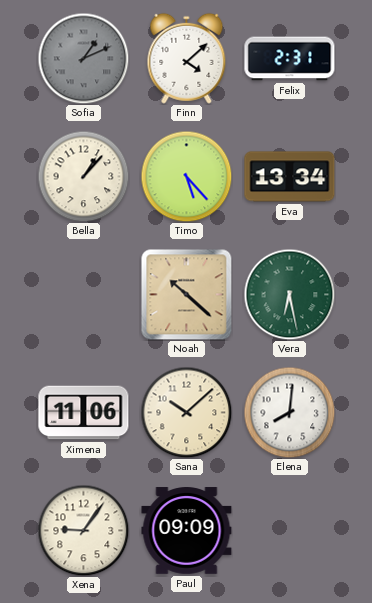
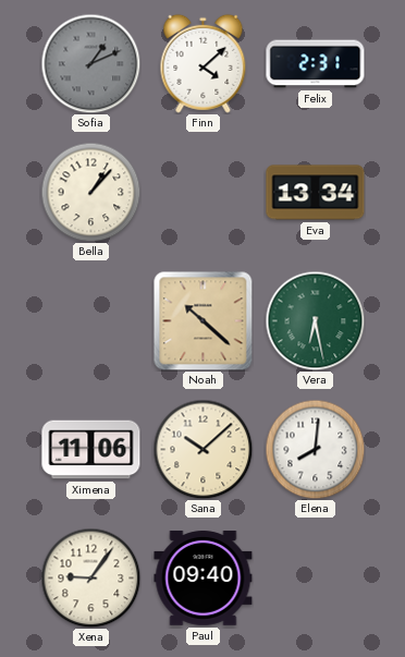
Timo: 5:23 -> none (186, 176)
Paul: 09:09 -> 09:40 (204, 579)
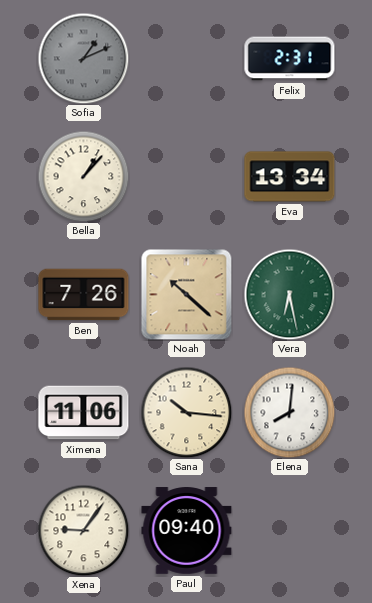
Finn: 4:08 -> none (204, 63)
Ben: none -> 7:26 (84, 295)
Sana: 10:08 -> 10:16 (186, 412)
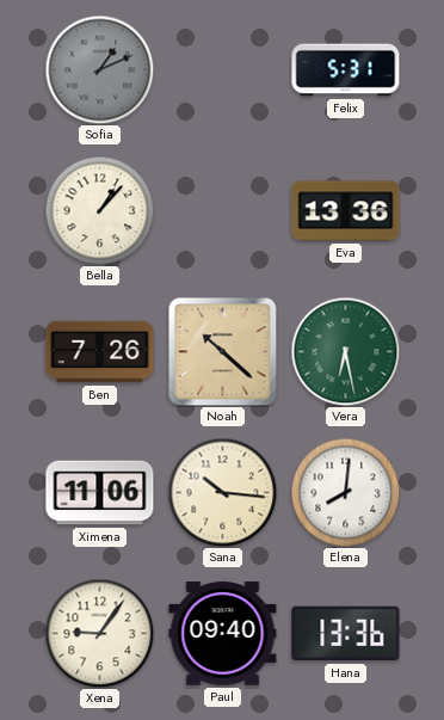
Felix: 2:31 -> 5:31 (346, 70)
Eva: 13:34 -> 13:36 (346, 211)
Hana: none -> 13:36 (346, 634)
